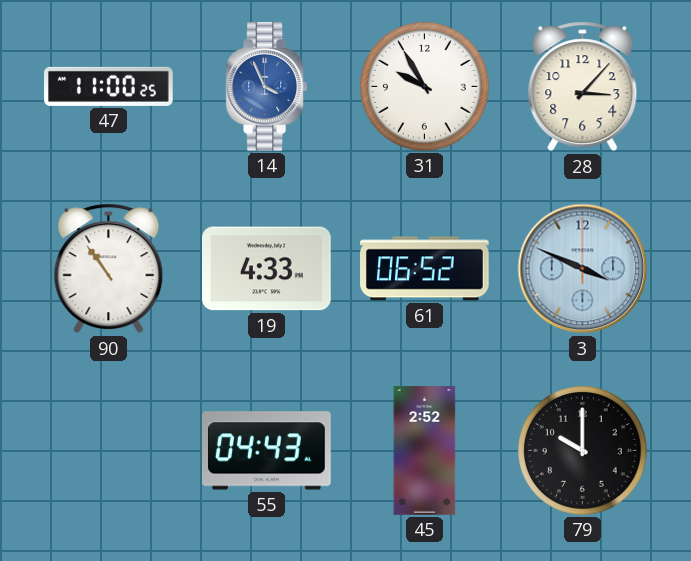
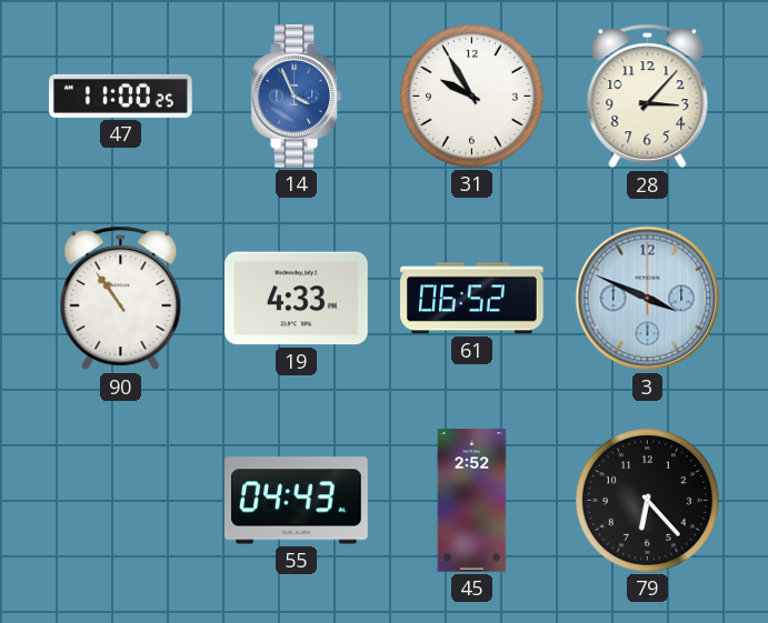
79: 10:00 -> 6:23 (648, 501)
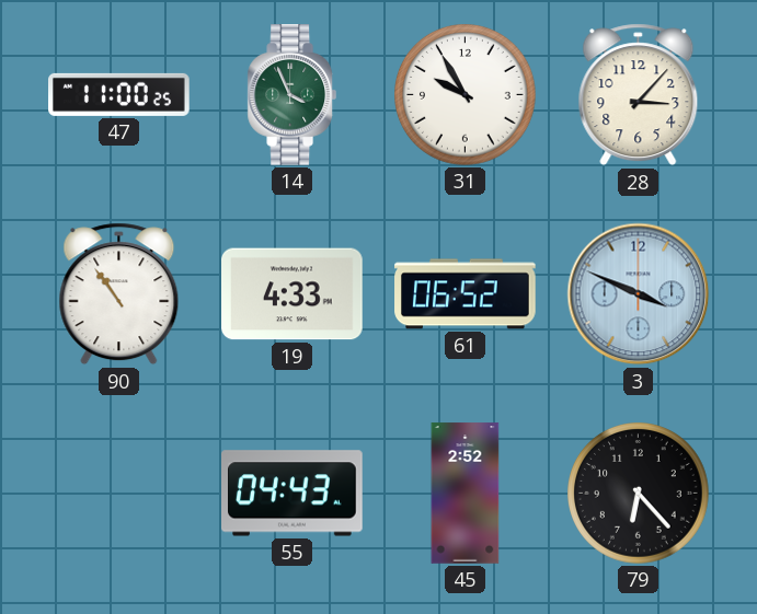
14 dial: blue -> green (291, 95)
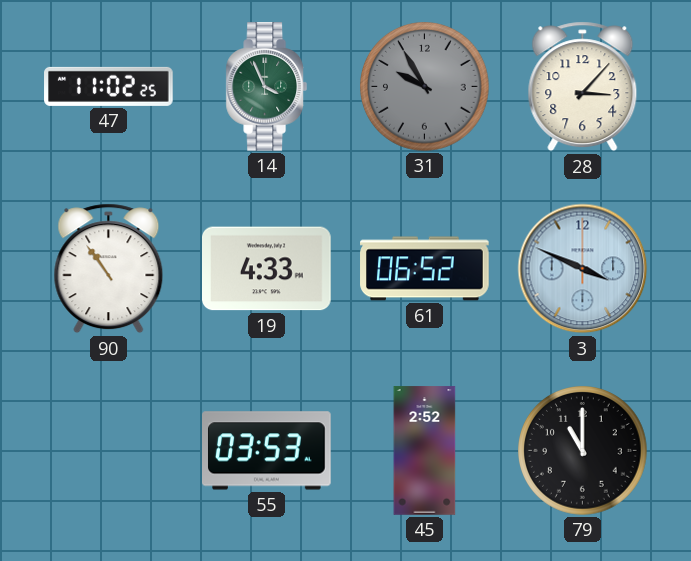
47: 11:00 -> 11:02 (109, 86)
31 dial: white -> grey (425, 87)
55: 04:43 -> 03:53 (267, 451)
79: 6:23 -> 11:00 (583, 451)
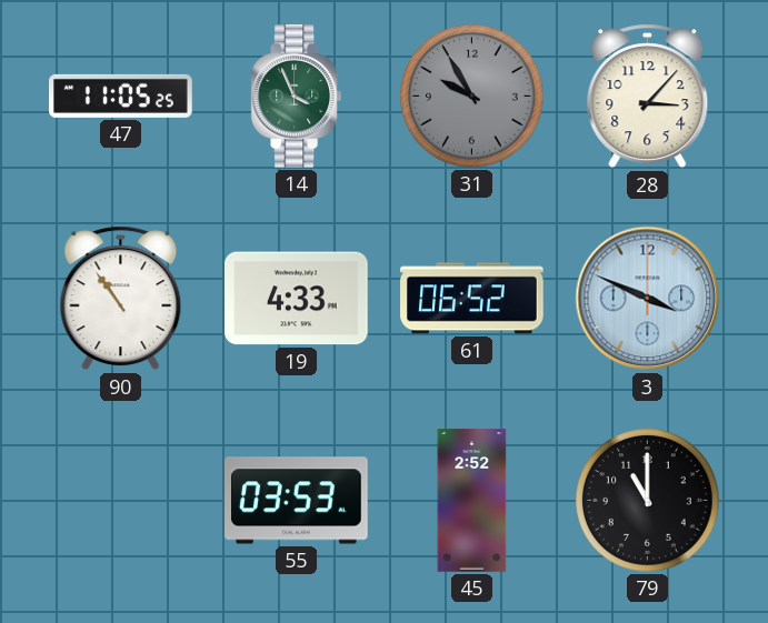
47: 11:02 -> 11:05 (121, 96)
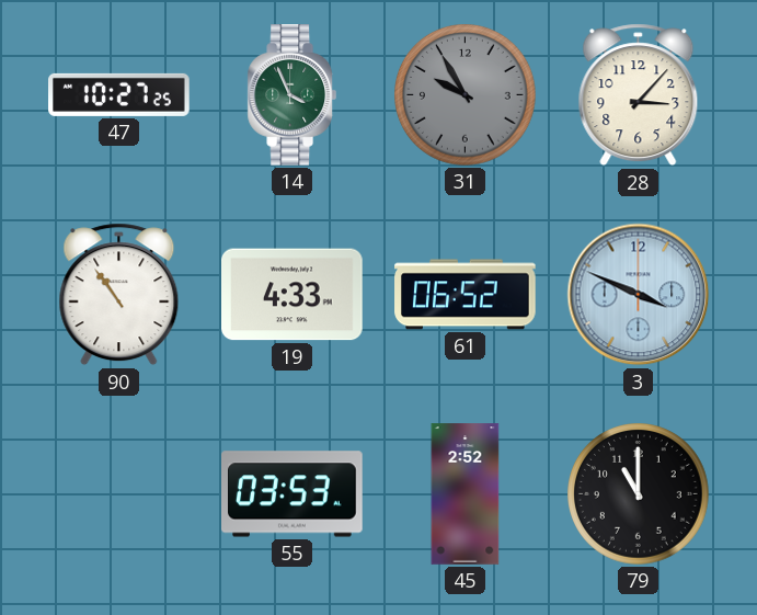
47: 11:05 -> 10:27 (119, 94)
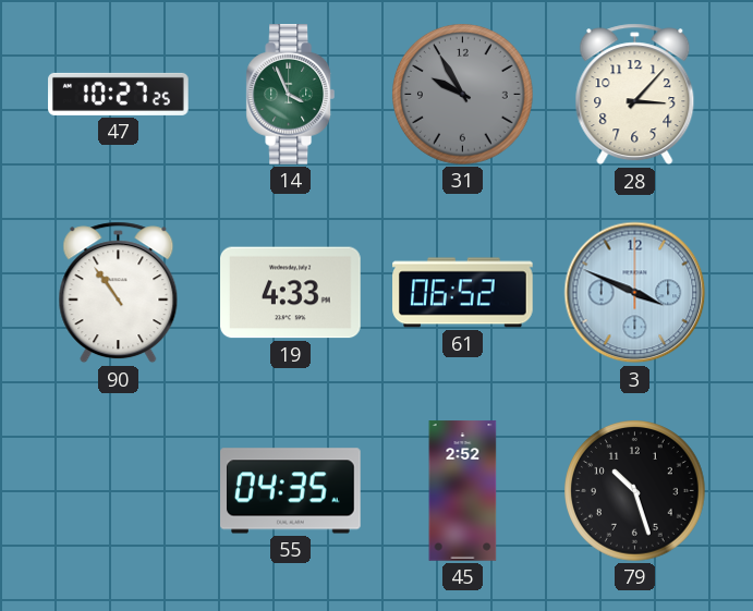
55: 03:53 -> 04:35 (291, 491)
79: 11:00 -> 10:27 (635, 491)
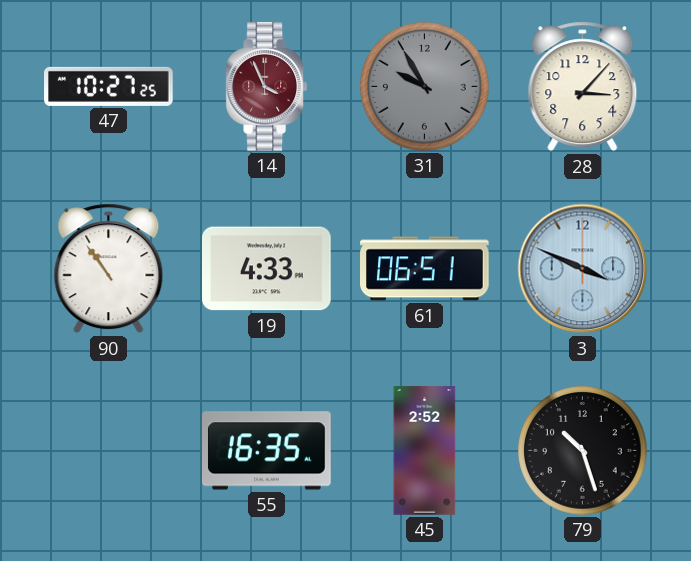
14 dial: green -> burgundy (266, 87)
61: 06:52 -> 06:51 (425, 269)
55: 04:35 -> 16:35 (267, 451)
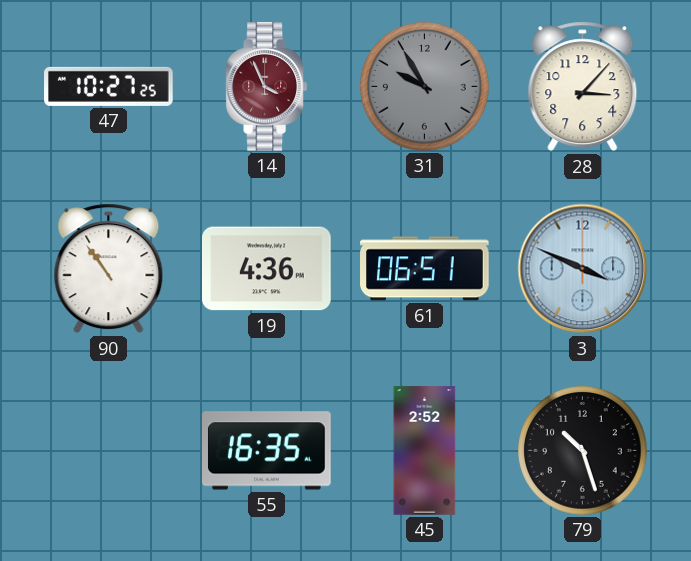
19: 4:33 -> 4:36 (267, 269)
